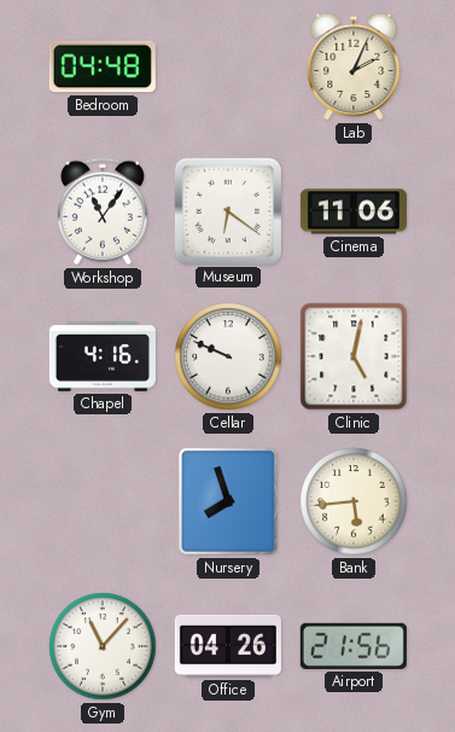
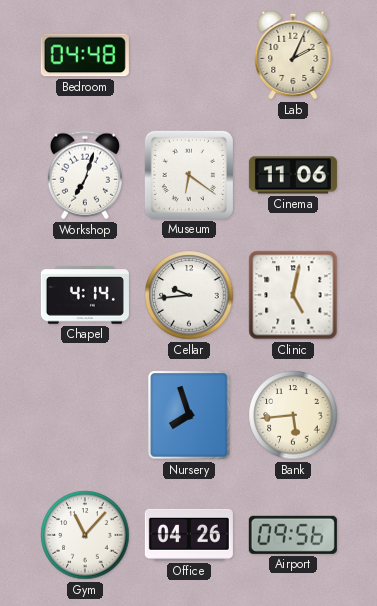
Workshop: 11:06 -> 7:03 (85, 175)
Chapel: 4:16 -> 4:14 (85, 295)
Cellar: 9:49 -> 9:44 (189, 295)
Airport: 21:56 -> 09:56 (293, 535)
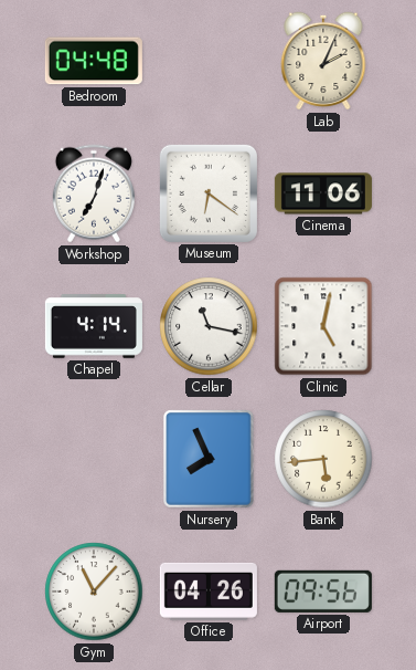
Cellar: 9:44 -> 11:17 (209, 326)
Nursery: 7:57 -> 7:56 (209, 459)
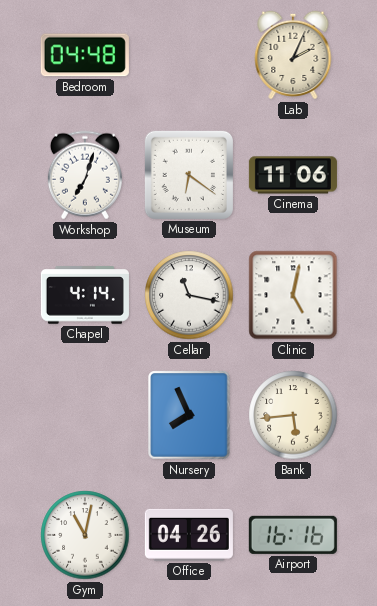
Gym: 11:07 -> 11:02 (85, 535)
Airport: 09:56 -> 16:16 (293, 535)
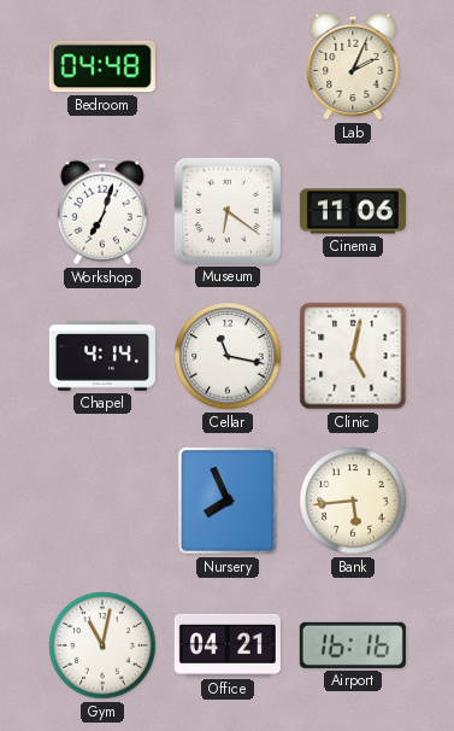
Office: 04:26 -> 04:21 (228, 645)
